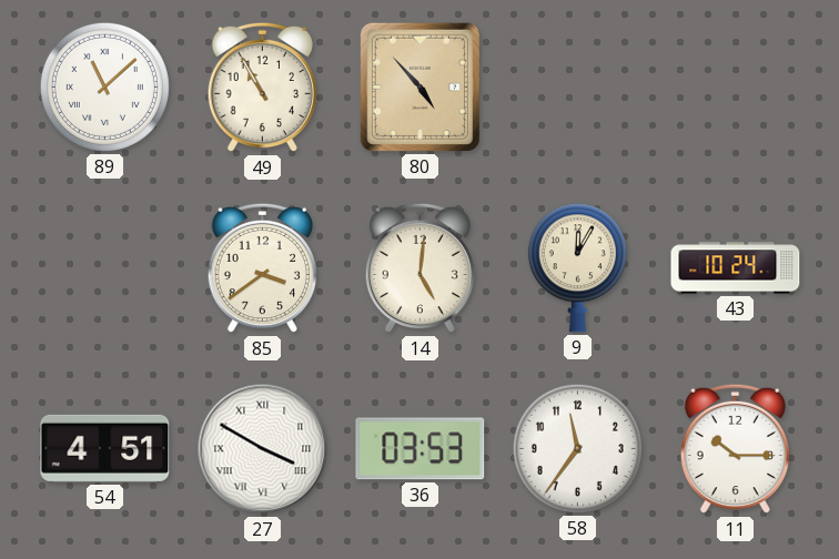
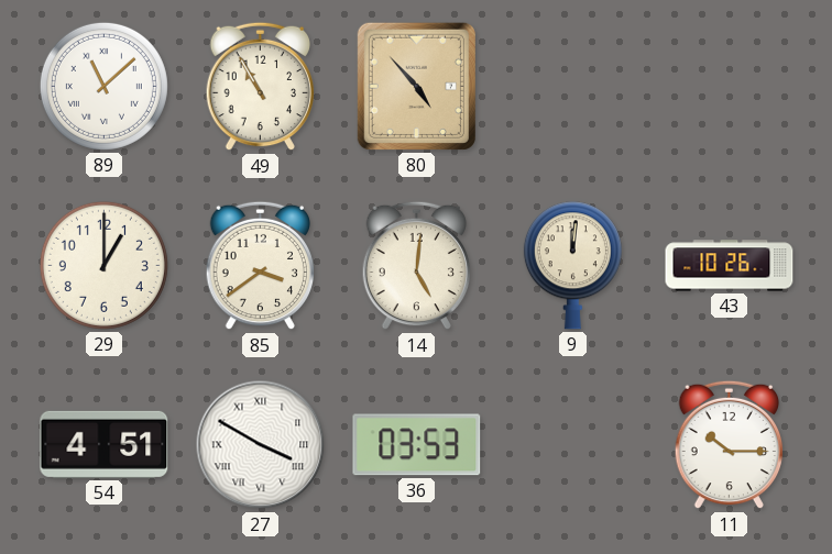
29: none -> 1:00 (103, 265)
9: 12:05 -> 12:01 (572, 266)
43: 10:24 -> 10:26 (730, 266)
58: 11:36 -> none (577, 448)
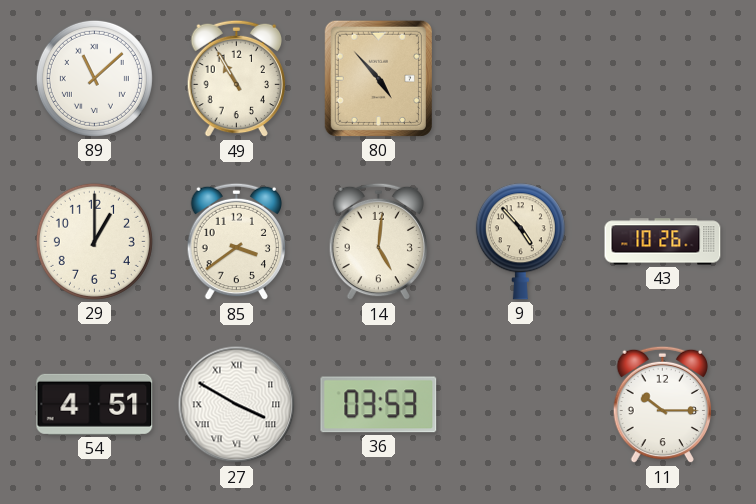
9: 12:01 -> 4:53 (520, 242)
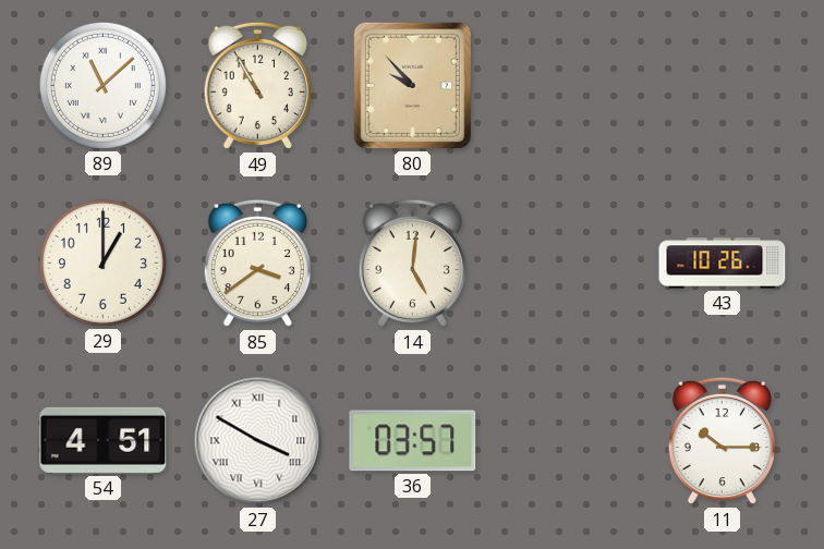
80: 4:53 -> 9:53 (412, 85)
9: 4:53 -> none (520, 242)
36: 03:53 -> 03:57 (413, 441)
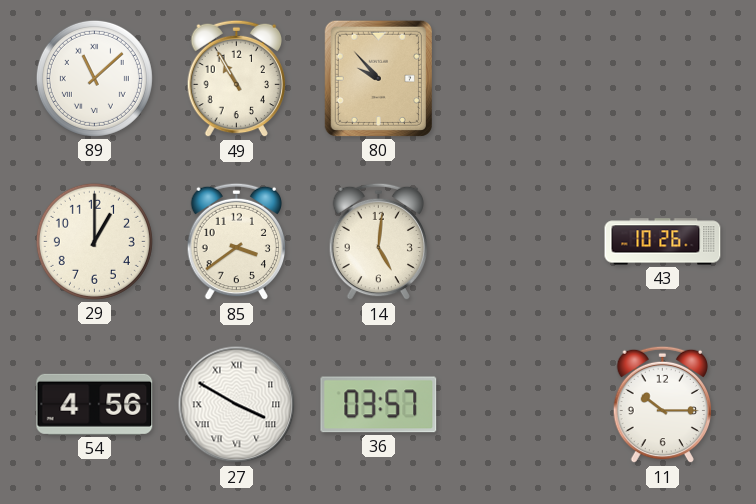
54: 4:51 -> 4:56 (95, 404)
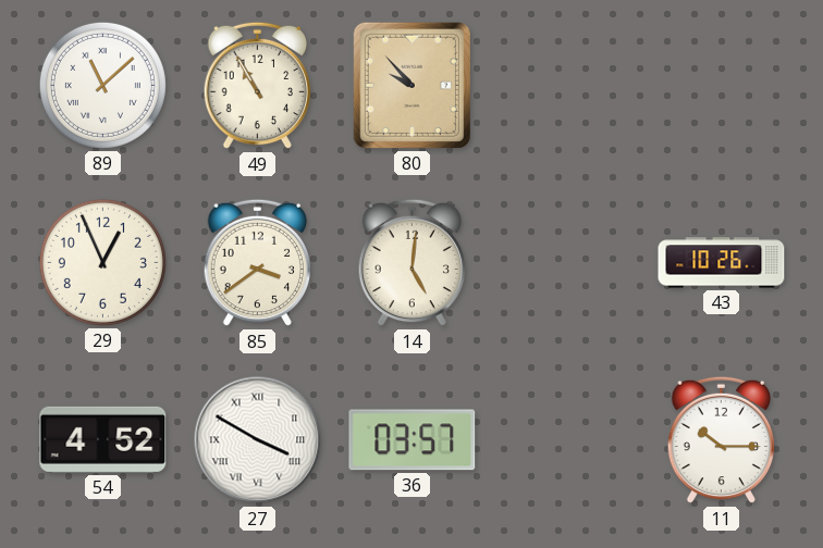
29: 1:00 -> 12:56 (102, 262)
54: 4:56 -> 4:52 (103, 439)
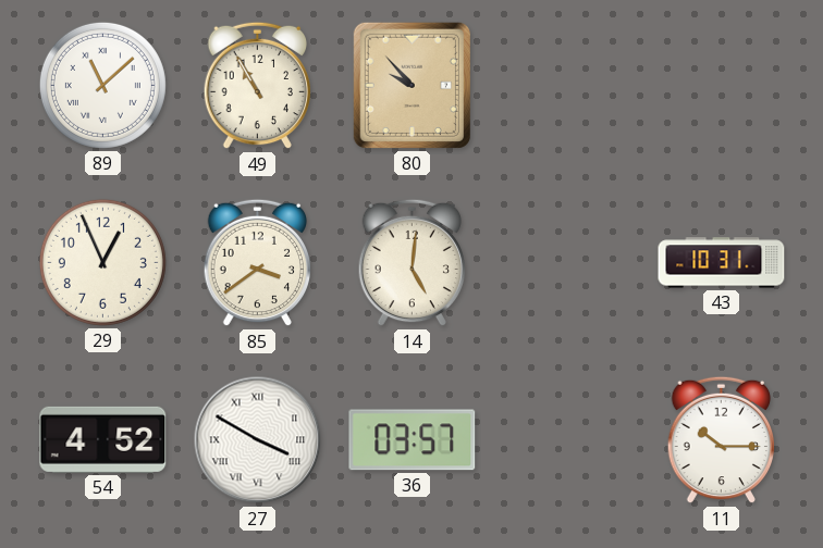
43: 10:26 -> 10:31 (722, 263)
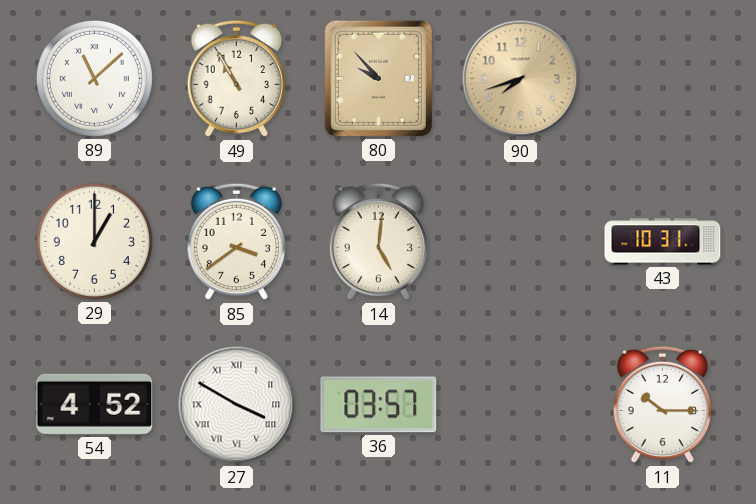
90: none -> 7:42 (521, 79)
29: 12:56 -> 1:00 (94, 241)
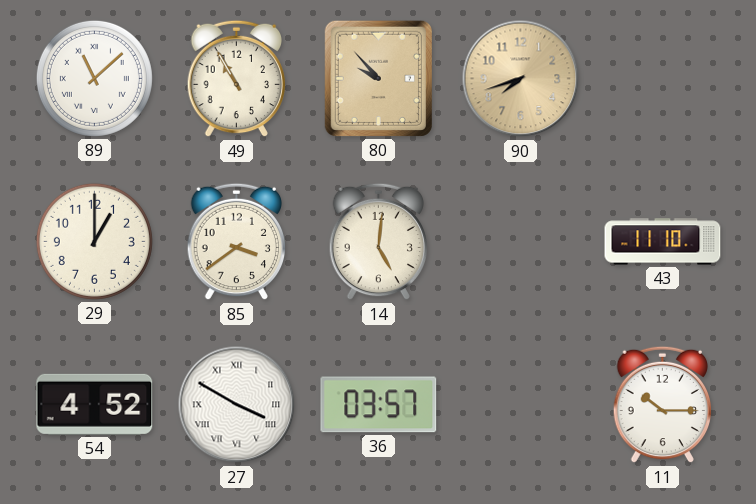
43: 10:31 -> 11:10 (663, 242)
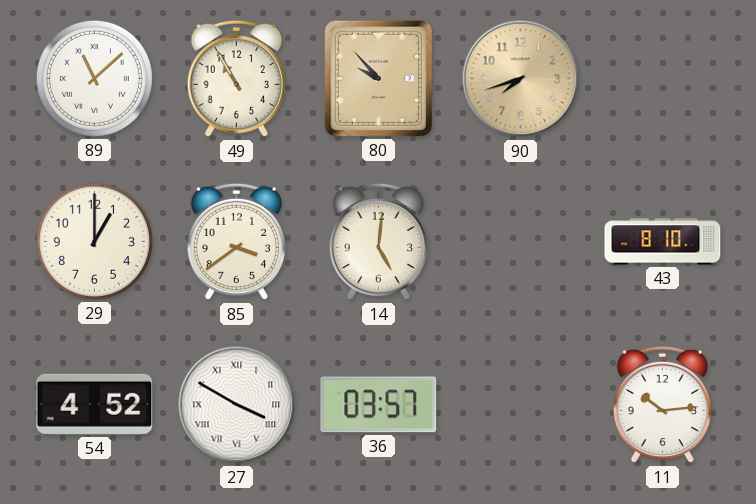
43: 11:10 -> 8:10 (663, 242)
11: 10:15 -> 10:14 (662, 405)
